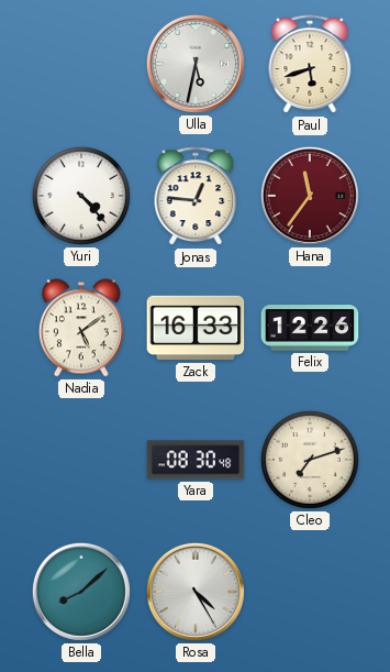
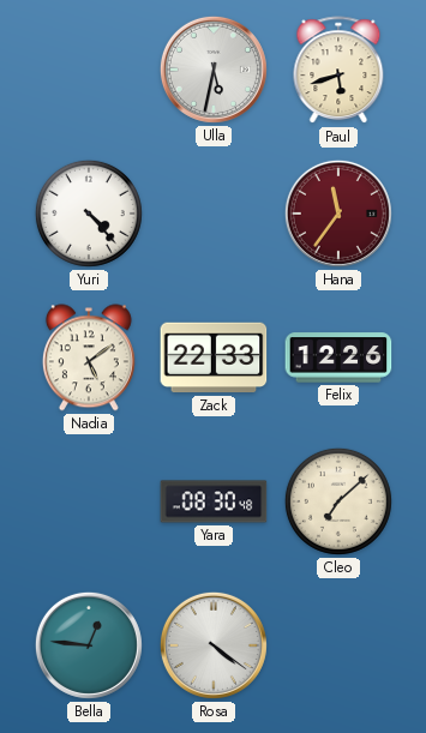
Jonas: 12:46 -> none (196, 197)
Zack: 16:33 -> 22:33 (214, 358)
Cleo: 7:12 -> 7:08 (338, 501)
Bella: 8:08 -> 12:46 (89, 645)
Rosa: 4:25 -> 4:21 (214, 645)
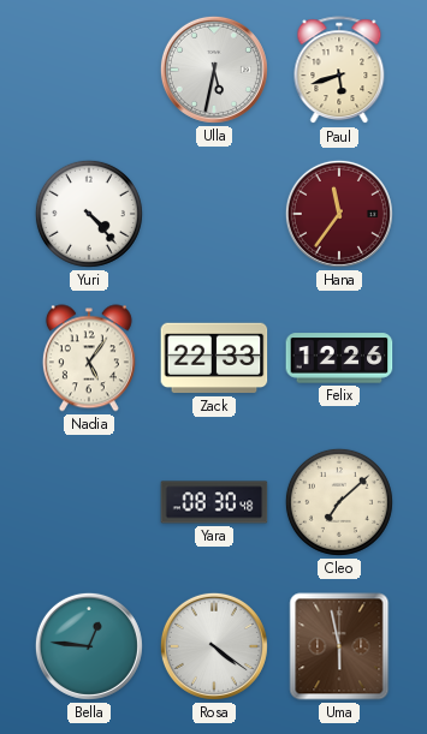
Nadia: 5:09 -> 5:06 (89, 358)
Uma: none -> 5:58 (339, 646)
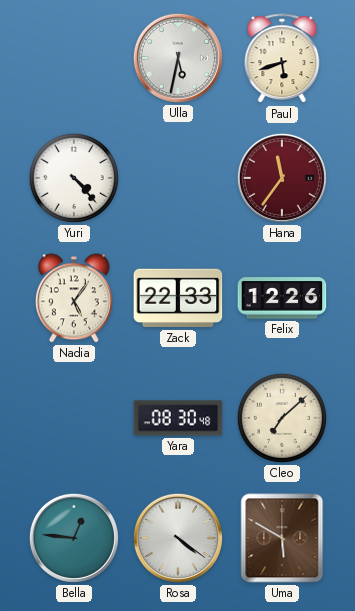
Uma: 5:58 -> 5:50 (282, 538)
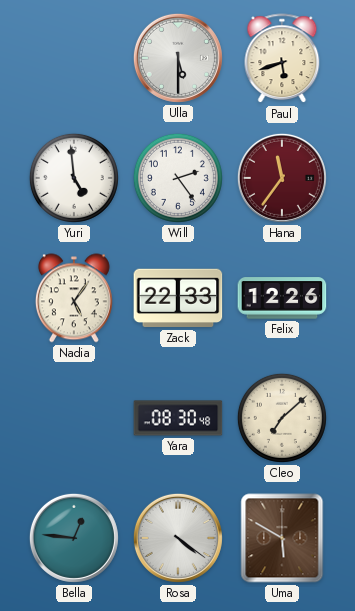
Ulla: 5:32 -> 5:30 (178, 58)
Yuri: 4:23 -> 4:59 (74, 178)
Will: none -> 2:24 (178, 178)
